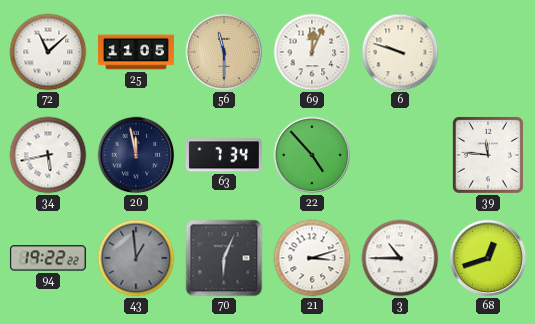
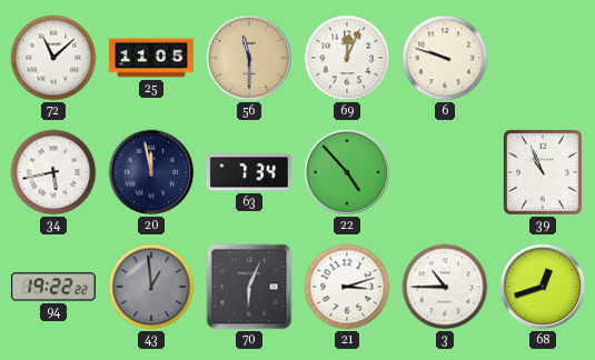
39: 11:46 -> 10:56 (543, 172)
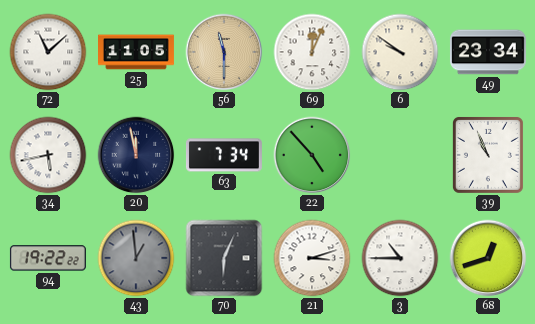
6: 9:48 -> 9:51 (400, 52)
49: none -> 23:34 (488, 52)
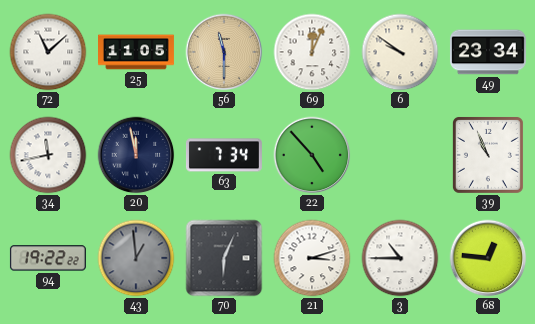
34: 5:43 -> 11:43 (48, 155)
68: 12:42 -> 12:46 (488, 258)
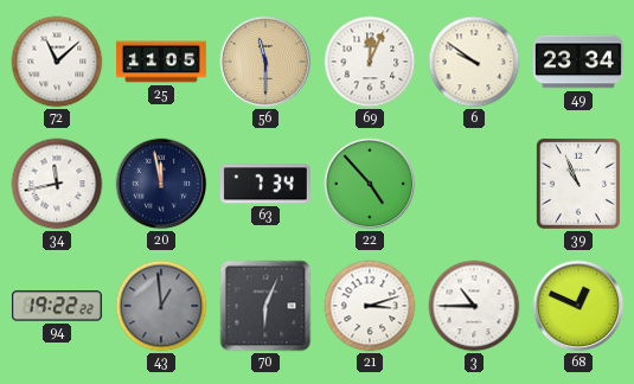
68: 12:46 -> 12:49 (578, 306)
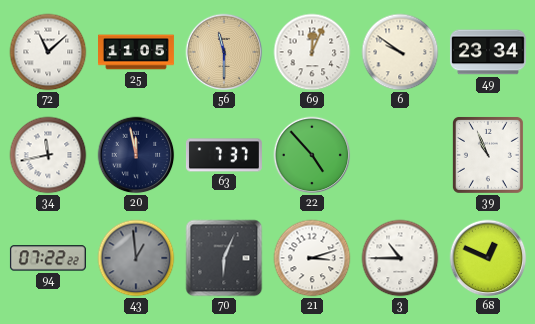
63: 7:34 -> 7:37 (224, 155)
94: 19:22 -> 07:22 (48, 258)
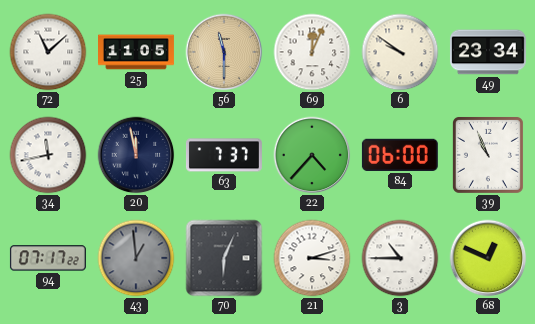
22: 4:53 -> 4:37 (312, 155)
84: none -> 06:00 (400, 155)
94: 07:22 -> 07:17 (48, 258)
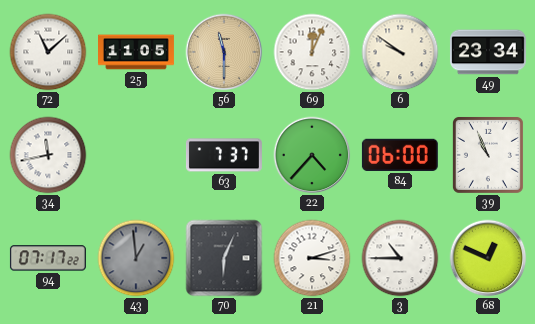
20: 11:58 -> none (136, 155)
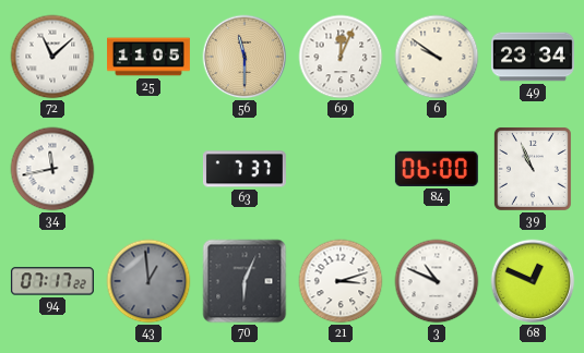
22: 4:37 -> none (312, 155)
3: 10:45 -> 10:49 (437, 281)
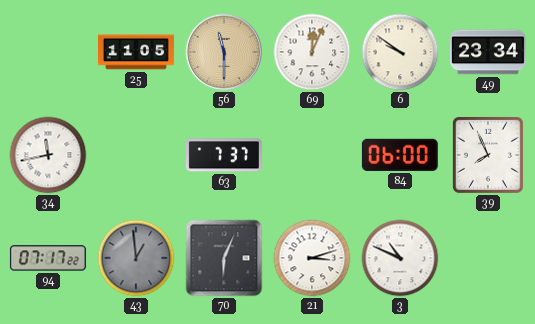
72: 11:08 -> none (52, 57)
39: 10:56 -> 7:56 (488, 155)
68: 12:49 -> none (533, 281)
